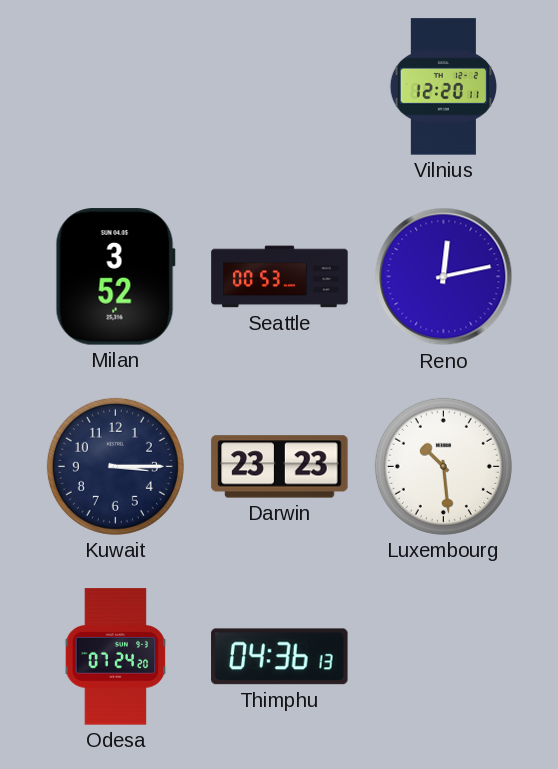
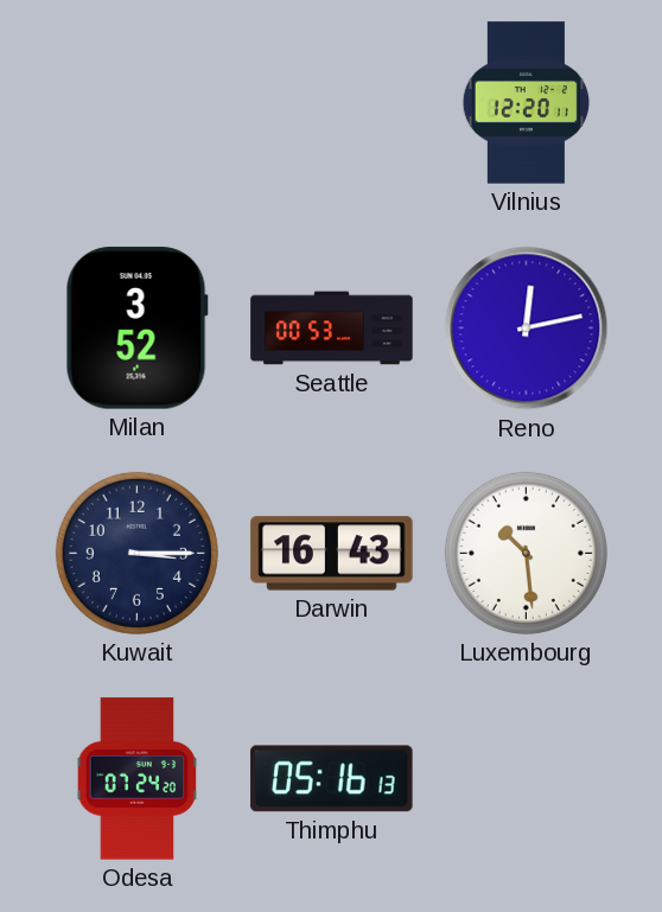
Darwin: 23:23 -> 16:43 (332, 554)
Thimphu: 04:36 -> 05:16 (332, 779)
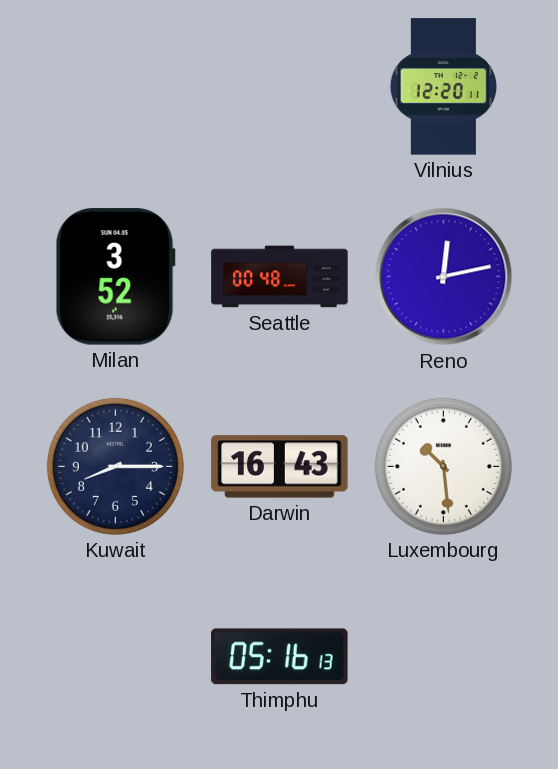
Seattle: 00:53 -> 00:48 (280, 277)
Kuwait: 3:15 -> 8:15 (115, 466)
Odesa: 07:24 -> none (138, 779)
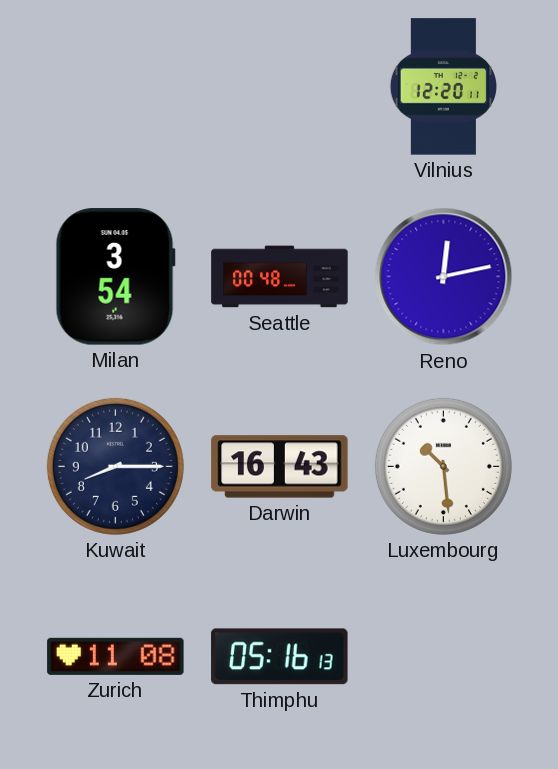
Milan: 3:52 -> 3:54 (115, 277)
Zurich: none -> 11:08 (116, 656)
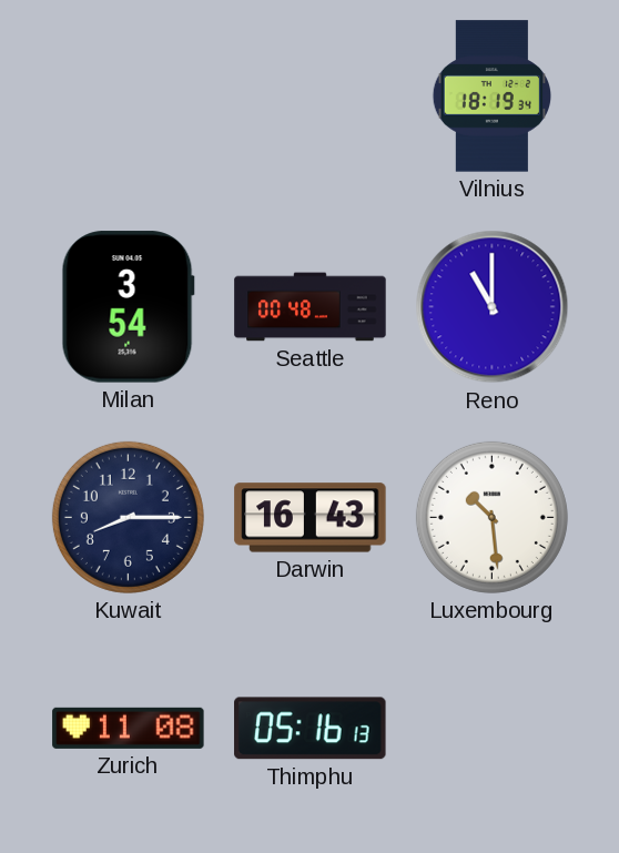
Vilnius: 12:20 -> 18:19 (493, 97)
Reno: 12:13 -> 11:00 (493, 307)
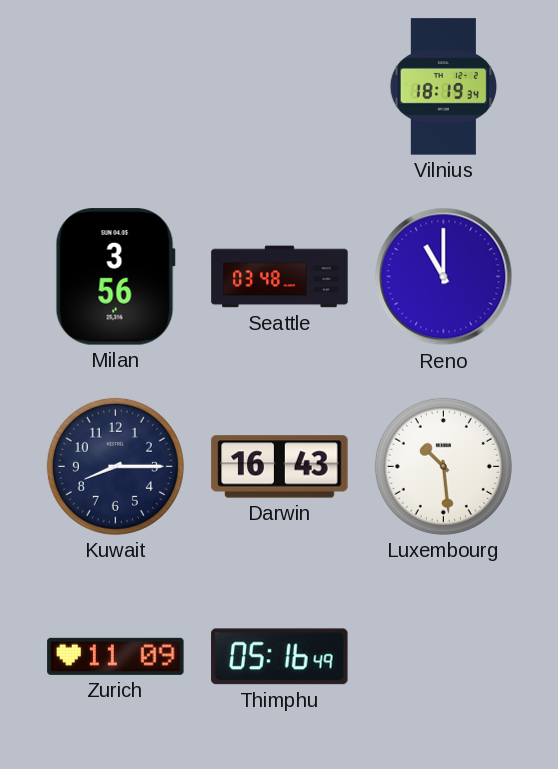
Milan: 3:54 -> 3:56 (115, 277)
Seattle: 00:48 -> 03:48 (280, 277)
Zurich: 11:08 -> 11:09 (116, 656)
Thimphu: 05:16:13 -> 05:16:49 (280, 657)
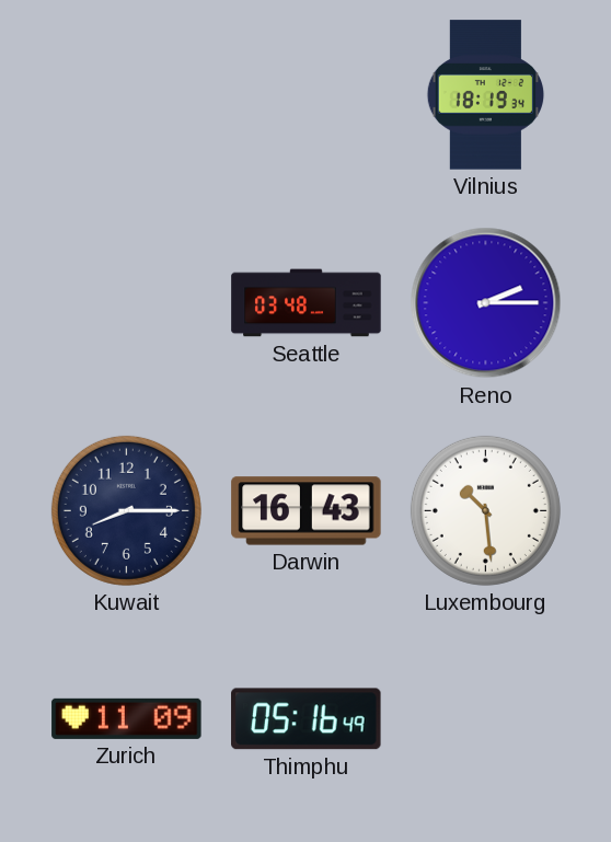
Milan: 3:56 -> none (115, 277)
Reno: 11:00 -> 2:15 (486, 303)
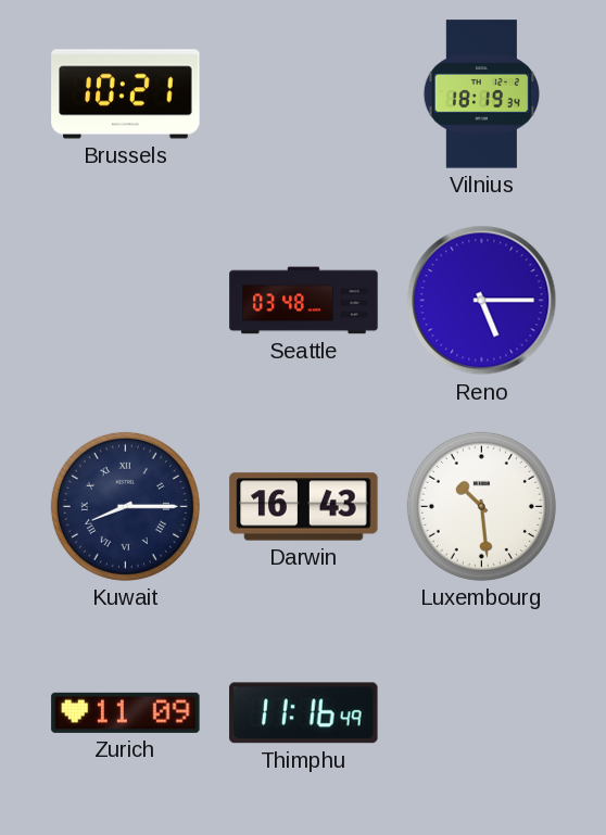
Brussels: none -> 10:21 (126, 94)
Reno: 2:15 -> 5:15 (482, 301)
Kuwait numerals: Arabic -> Roman (125, 506)
Thimphu: 05:16 -> 11:16 (304, 713)
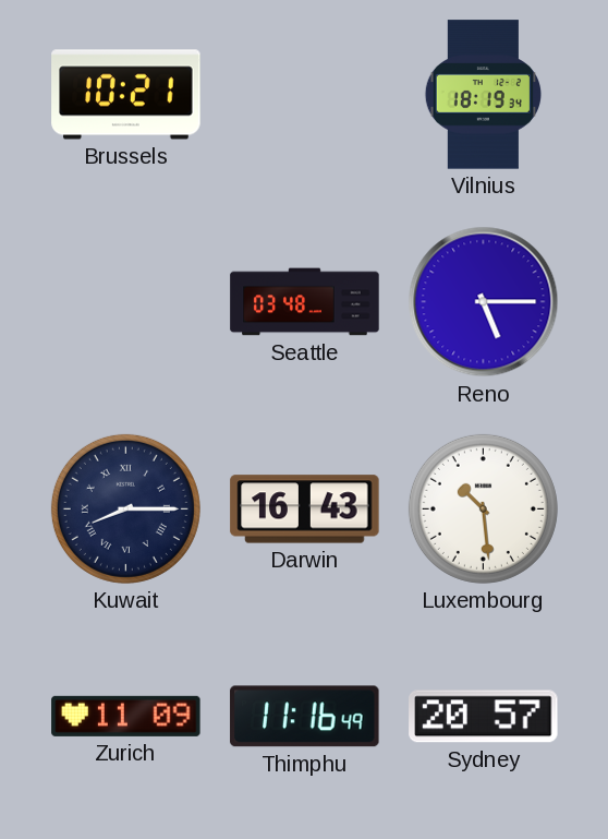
Sydney: none -> 20:57 (484, 717)
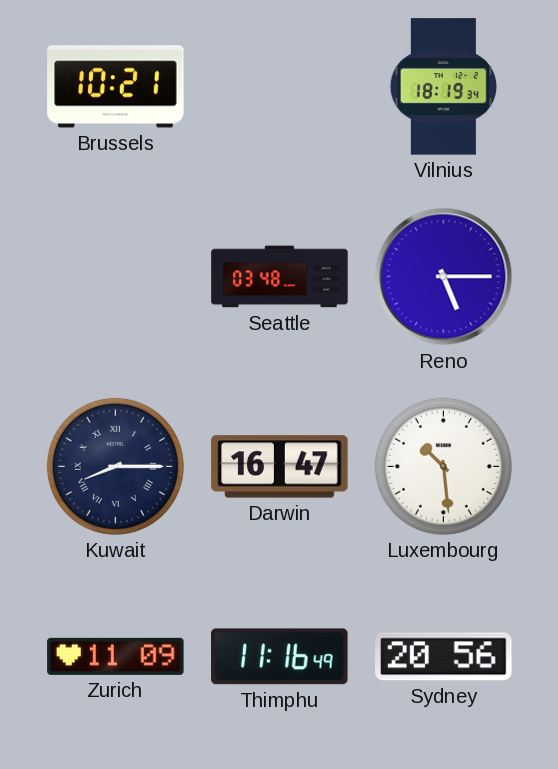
Darwin: 16:43 -> 16:47 (280, 467)
Sydney: 20:57 -> 20:56 (444, 657)
